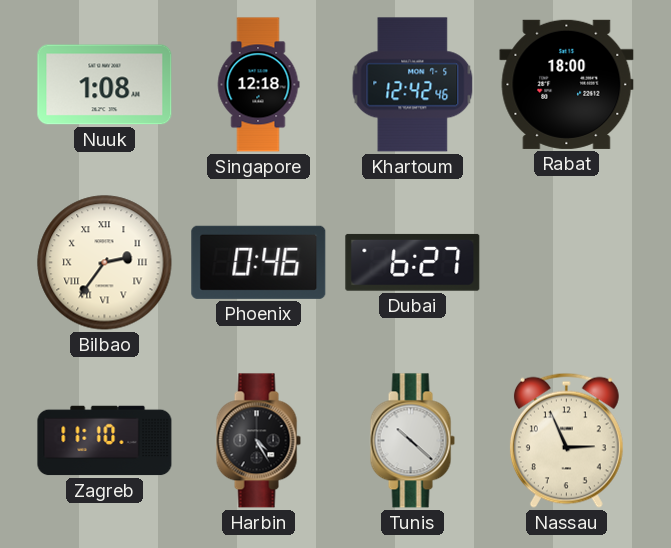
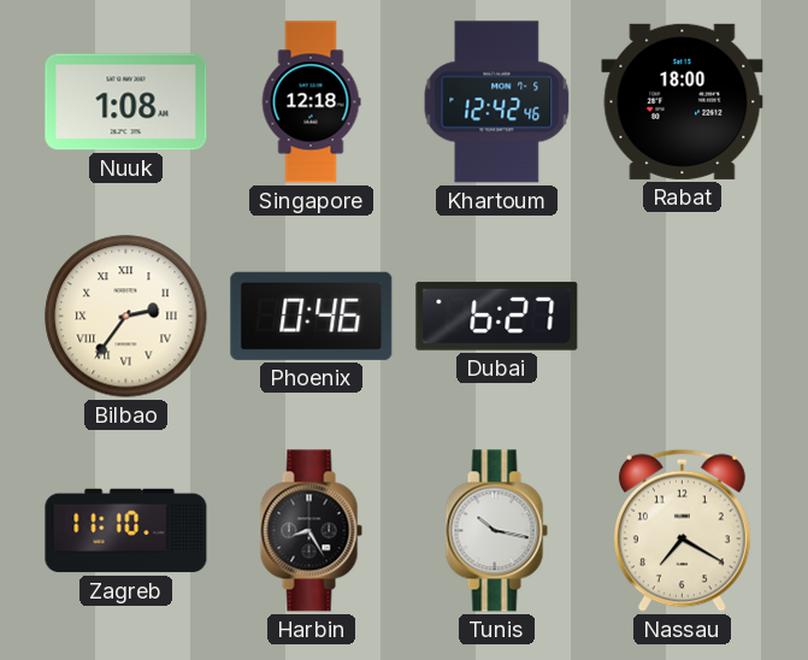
Harbin: 4:25 -> 8:25 (311, 531)
Tunis: 10:22 -> 10:17 (496, 531)
Nassau: 2:56 -> 7:20 (682, 530)
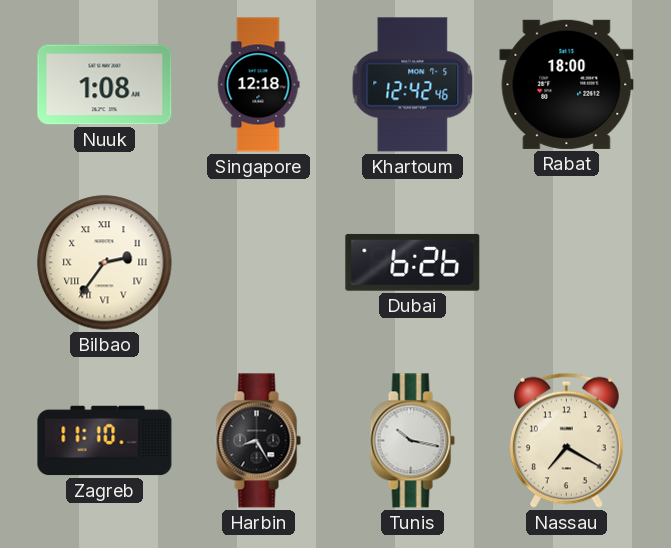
Phoenix: 0:46 -> none (312, 316)
Dubai: 6:27 -> 6:26 (413, 262)
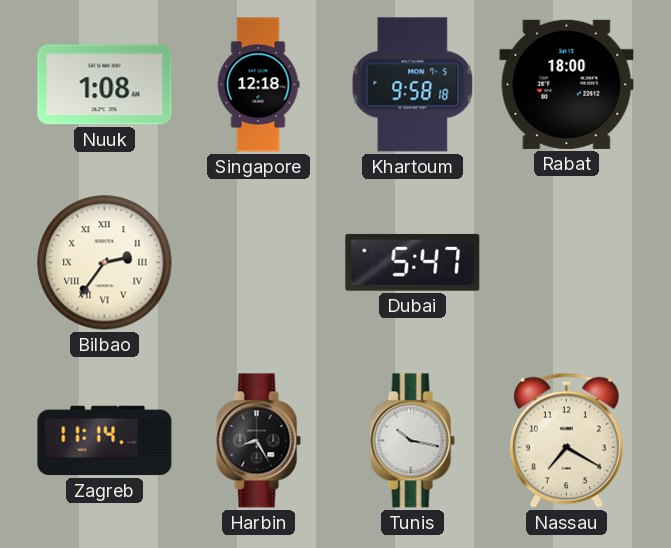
Khartoum: 12:42 -> 9:58 (413, 85)
Dubai: 6:26 -> 5:47 (413, 262)
Zagreb: 11:10 -> 11:14 (105, 441)
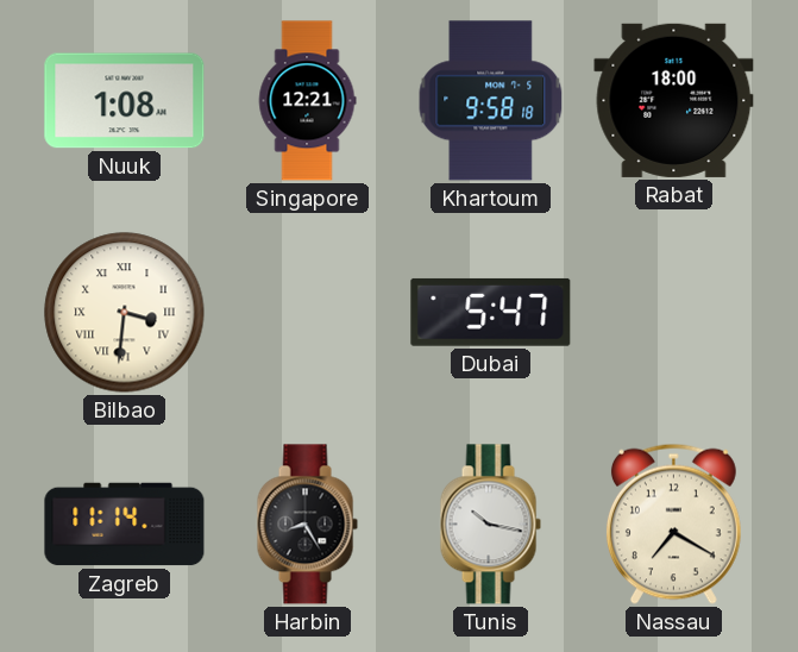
Singapore: 12:18 -> 12:21 (307, 101)
Bilbao: 2:36 -> 3:31 (125, 313)
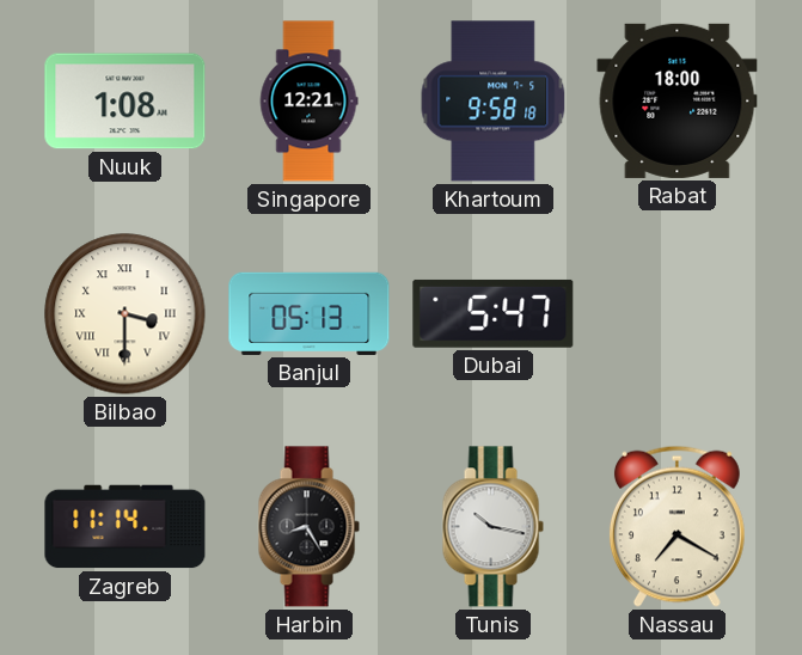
Bilbao: 3:31 -> 3:30 (125, 314)
Banjul: none -> 05:13 (310, 313)
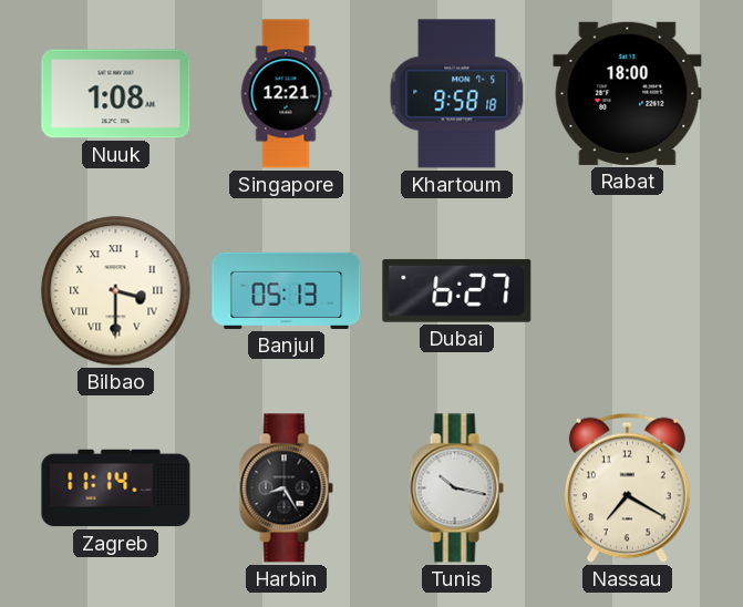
Dubai: 5:47 -> 6:27 (457, 290)
